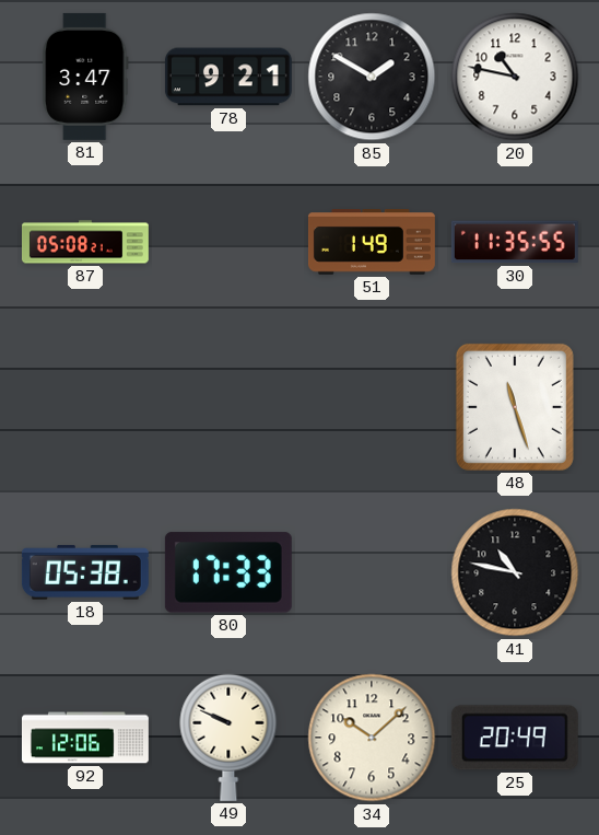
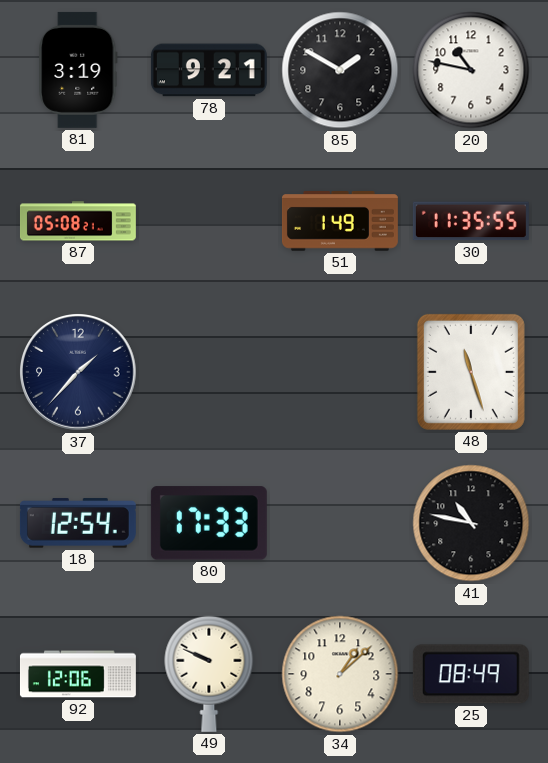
81: 3:47 -> 3:19 (78, 70)
37: none -> 1:37 (79, 373)
18: 05:38 -> 12:54 (78, 523)
34: 10:08 -> 1:08 (340, 674)
25: 20:49 -> 08:49 (471, 674)
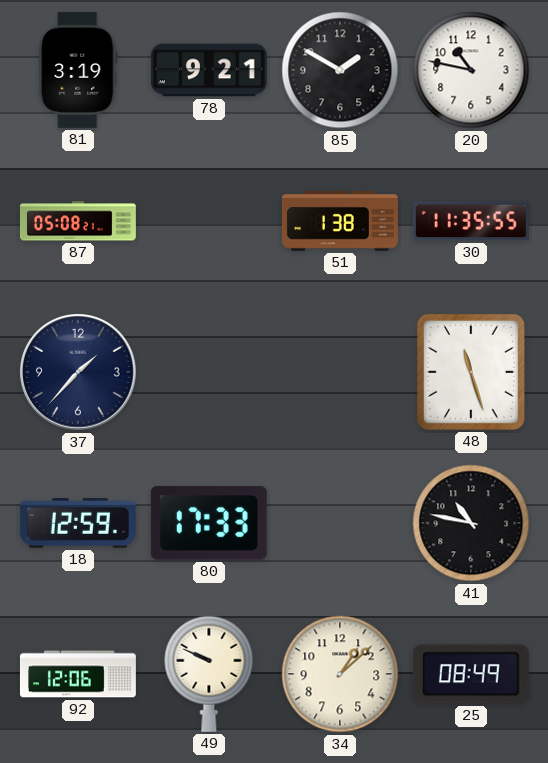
51: 1:49 -> 1:38 (340, 222)
18: 12:54 -> 12:59 (78, 523)
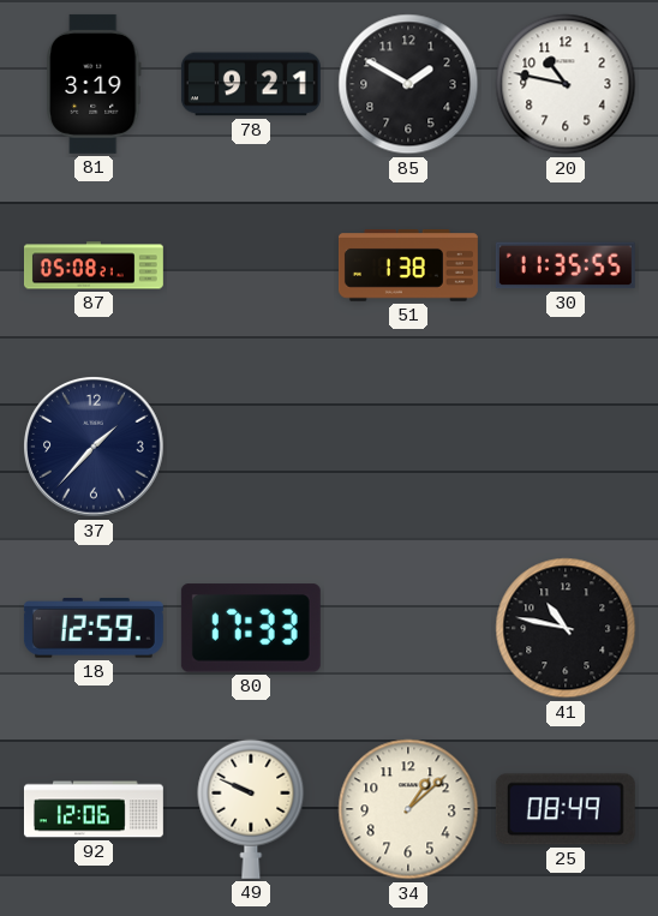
48: 11:27 -> none (471, 372)
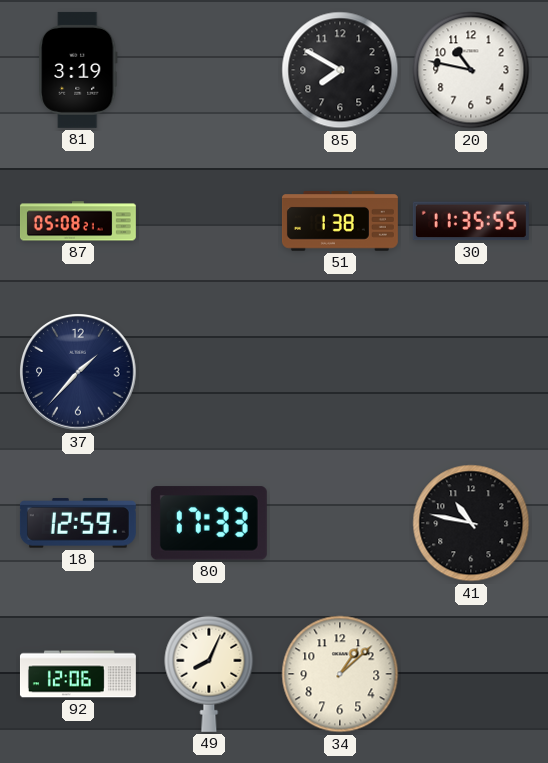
78: 9:21 -> none (251, 84)
85: 1:50 -> 7:50 (340, 70)
49: 9:49 -> 8:04 (209, 674)
25: 08:49 -> none (566, 809)
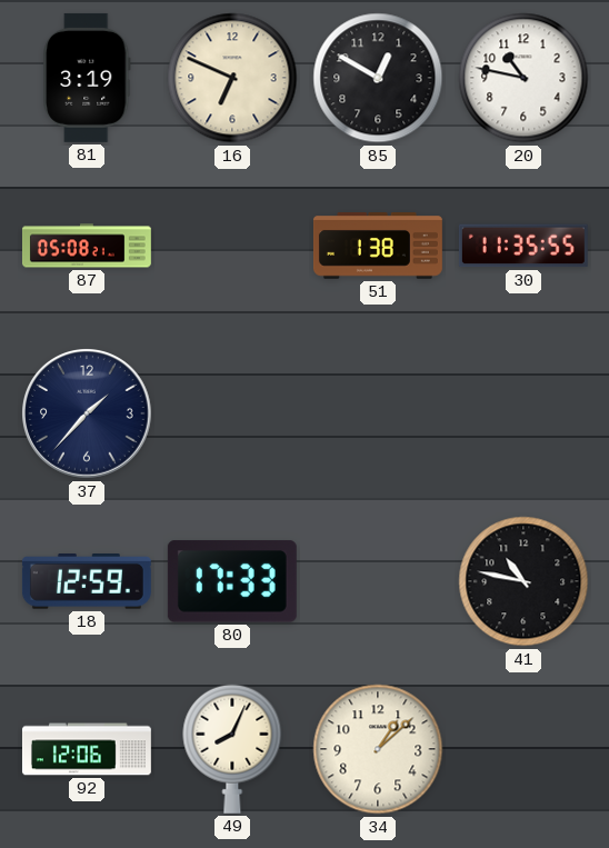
16: none -> 6:49 (232, 78)
85: 7:50 -> 12:50 (378, 78)
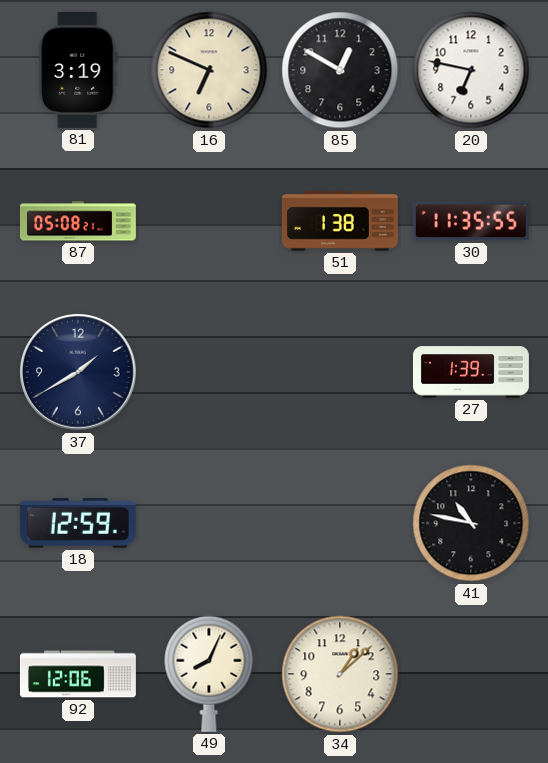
20: 10:47 -> 6:47 (471, 70)
37: 1:37 -> 1:40 (79, 373)
27: none -> 1:39 (471, 372)
80: 17:33 -> none (232, 581)
